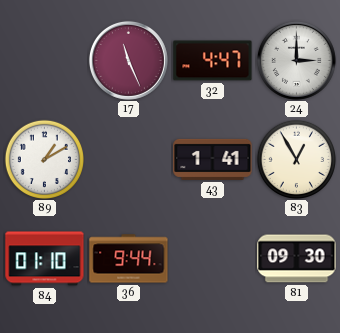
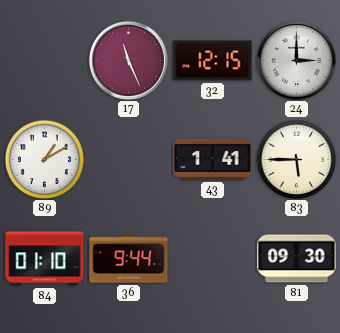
32: 4:47 -> 12:15 (213, 61)
83: 12:55 -> 5:45 (296, 159)
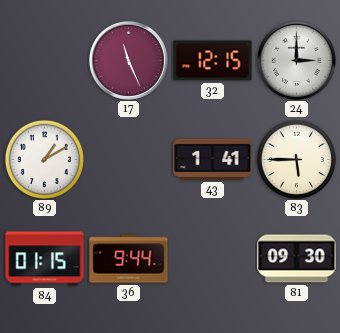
84: 01:10 -> 01:15 (45, 259)
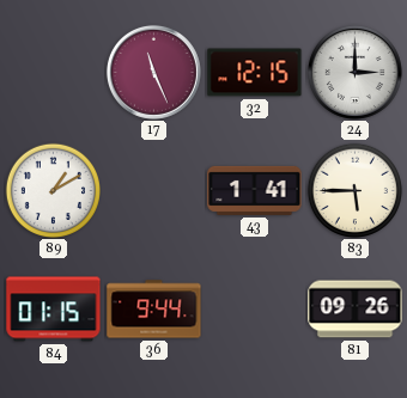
81: 09:30 -> 09:26 (356, 310)
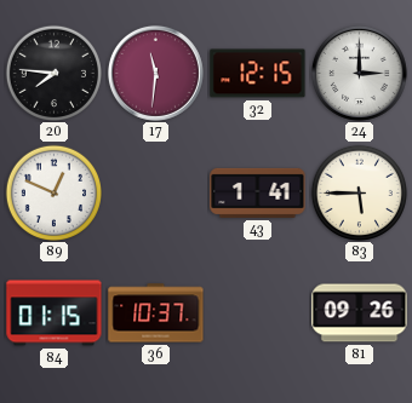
20: none -> 7:46 (53, 73)
17: 11:26 -> 11:31 (155, 73)
89: 1:10 -> 12:49 (53, 192)
36: 9:44 -> 10:37 (156, 313)
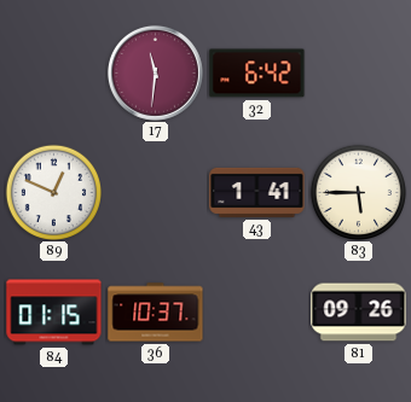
20: 7:46 -> none (53, 73)
32: 12:15 -> 6:42 (257, 74)
24: 3:00 -> none (359, 73)
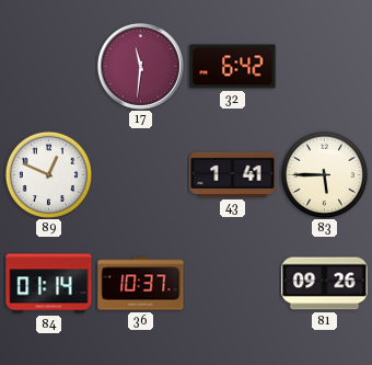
84: 01:15 -> 01:14 (49, 284)
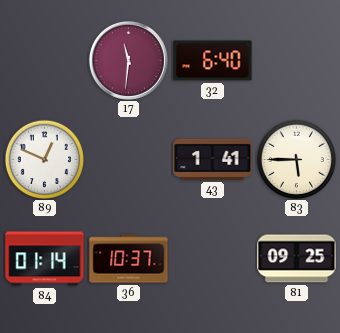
32: 6:42 -> 6:40 (213, 61)
81: 09:26 -> 09:25 (297, 259)
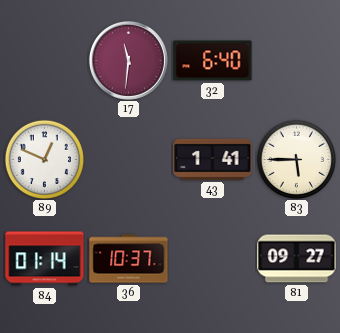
81: 09:25 -> 09:27 (297, 259)
